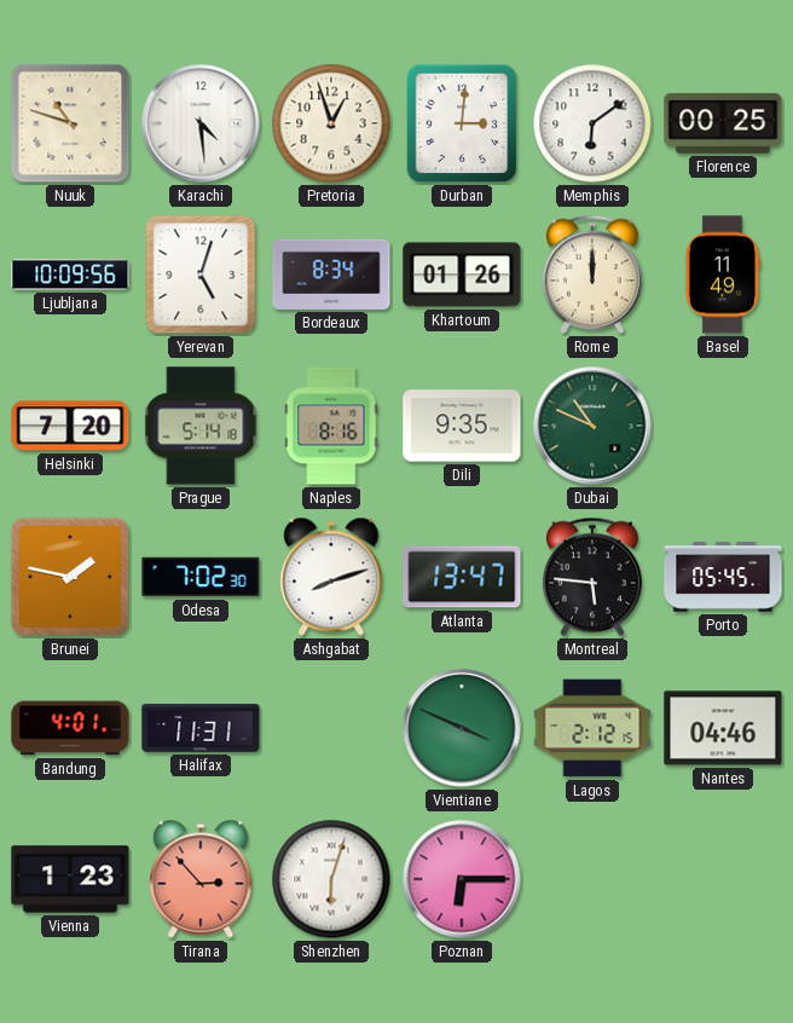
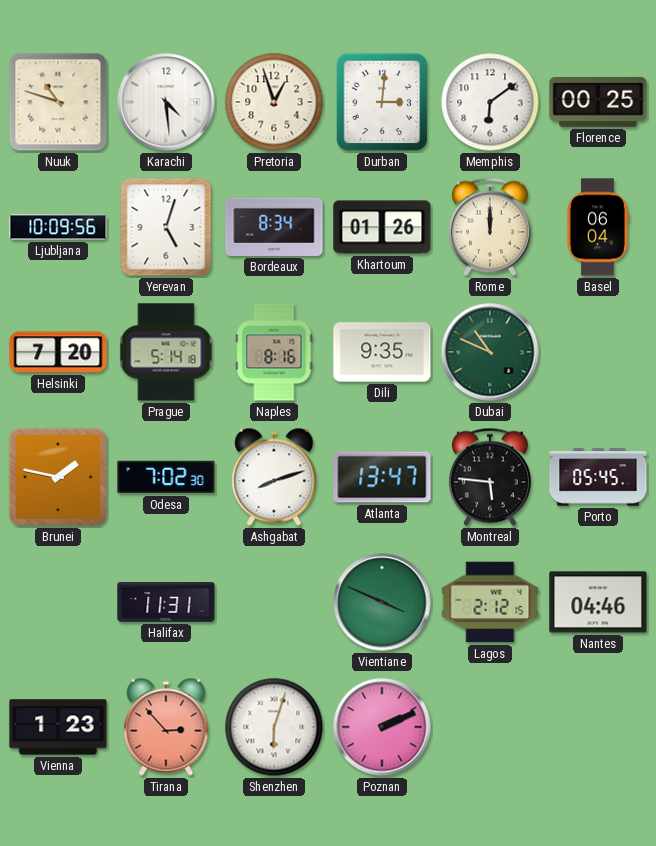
Basel: 11:49 -> 06:04 (597, 227)
Bandung: 4:01 -> none (70, 728)
Poznan: 6:15 -> 2:11 (382, 727)
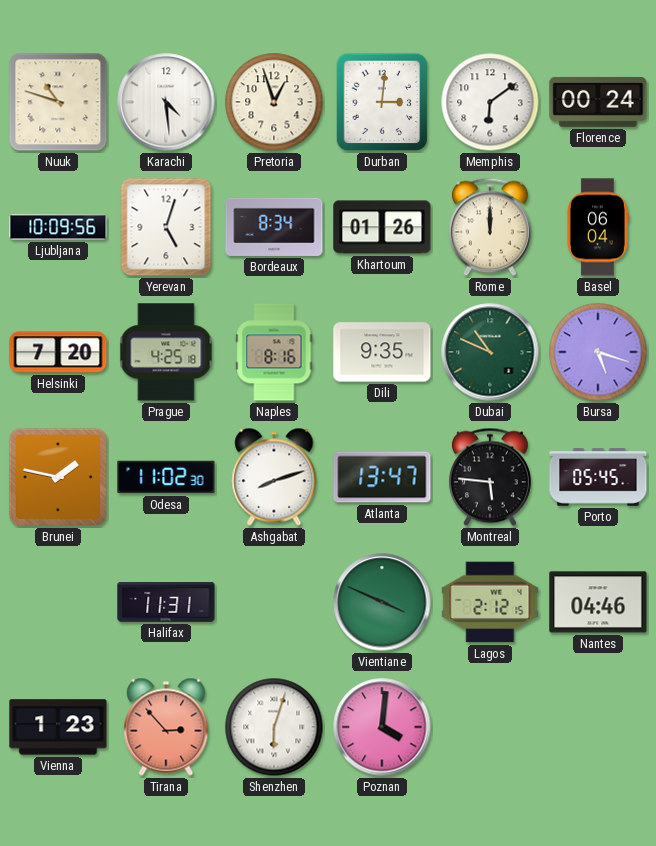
Florence: 00:25 -> 00:24 (598, 102)
Prague: 5:14 -> 4:25 (166, 352)
Bursa: none -> 5:18 (598, 352)
Odesa: 7:02 -> 11:02 (166, 477)
Poznan: 2:11 -> 4:01 (382, 727)
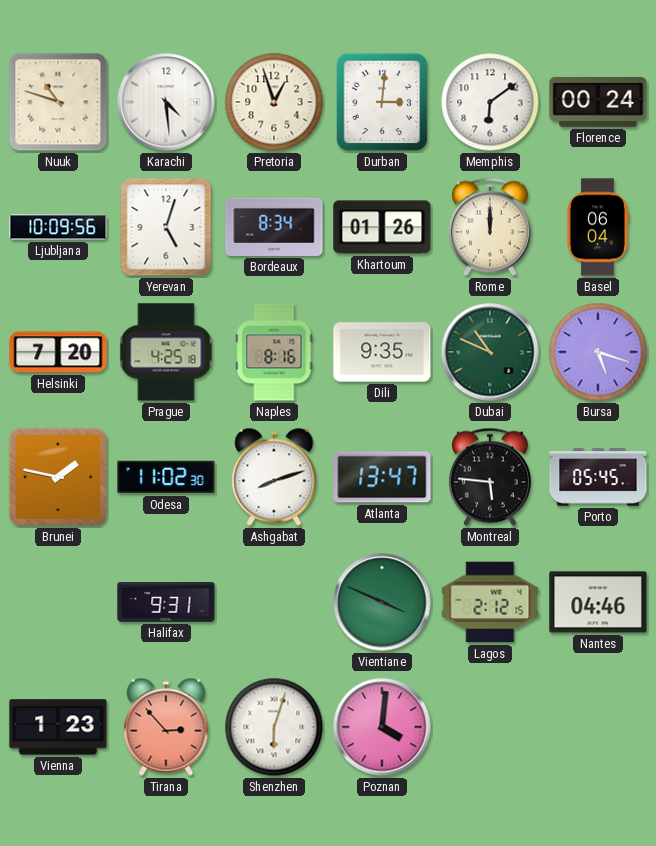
Halifax: 11:31 -> 9:31 (166, 602)
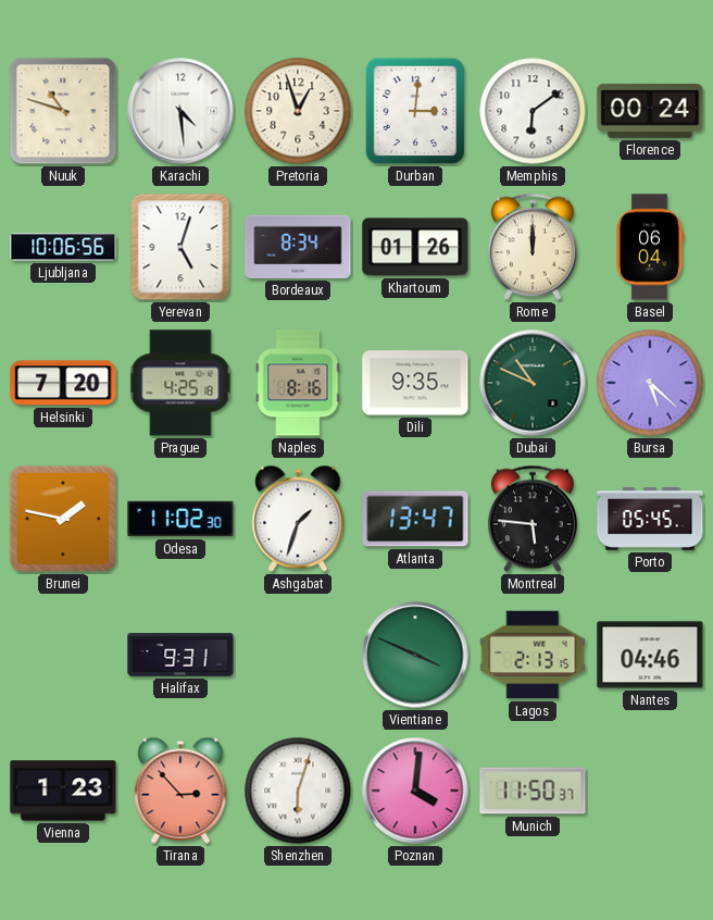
Ljubljana: 10:09 -> 10:06 (63, 247)
Bursa: 5:18 -> 5:22 (650, 383)
Ashgabat: 8:12 -> 1:33 (298, 519)
Lagos: 2:12 -> 2:13 (533, 655)
Munich: none -> 11:50 (533, 791)
